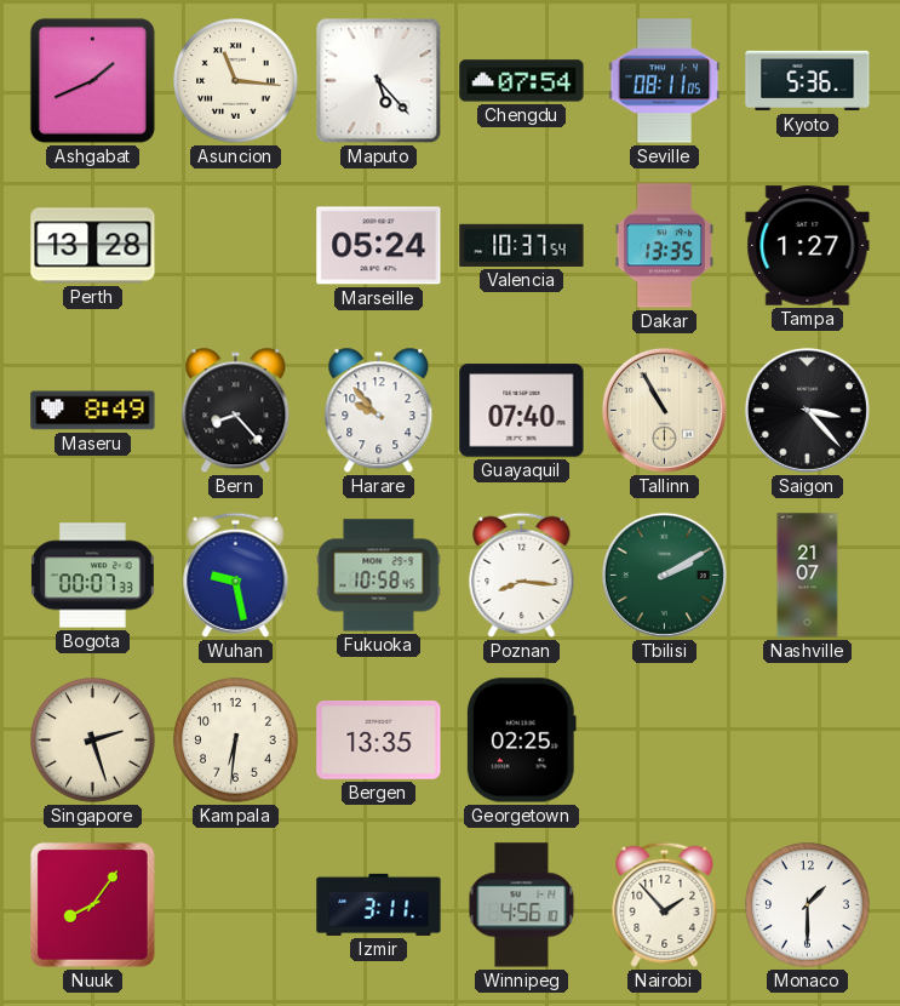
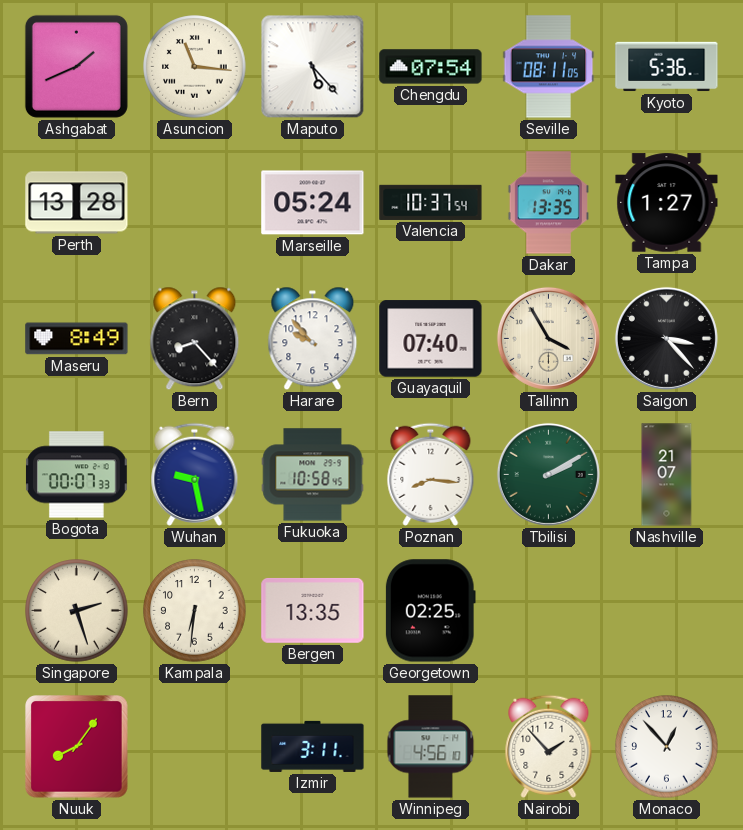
Tallinn: 10:55 -> 3:55 (548, 338)
Monaco: 1:30 -> 12:53 (667, 747)
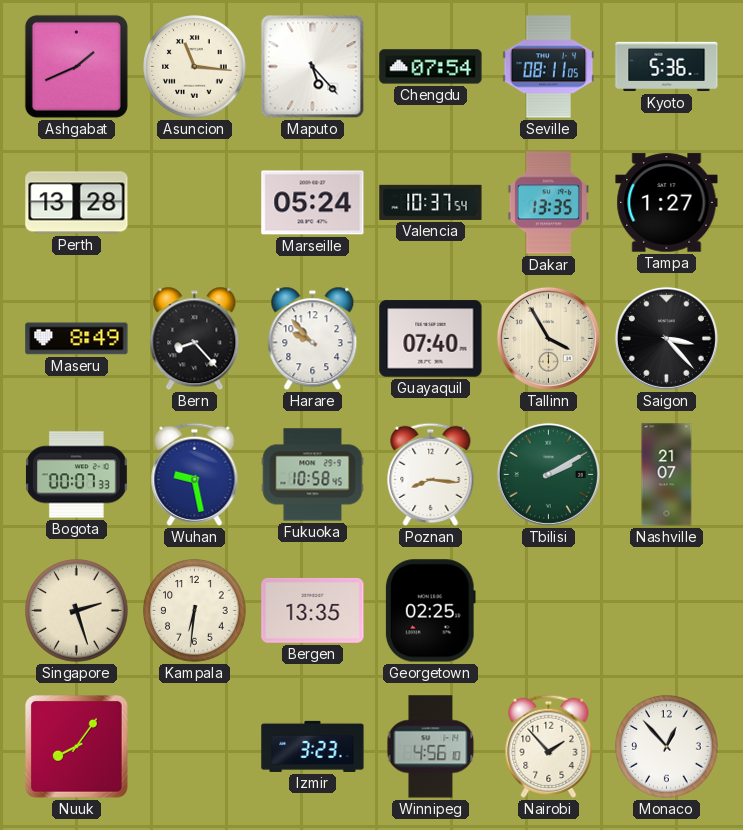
Izmir: 3:11 -> 3:23 (313, 746)
